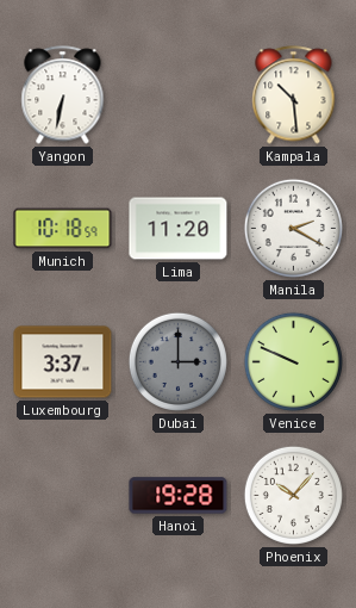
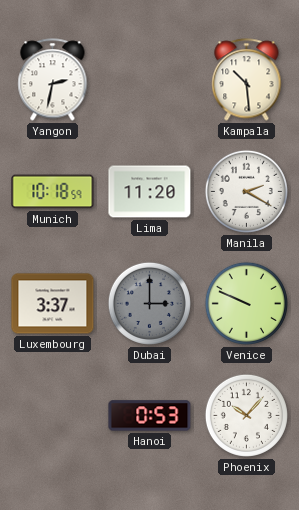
Yangon: 6:32 -> 2:32 (53, 80)
Hanoi: 19:28 -> 0:53 (150, 416)
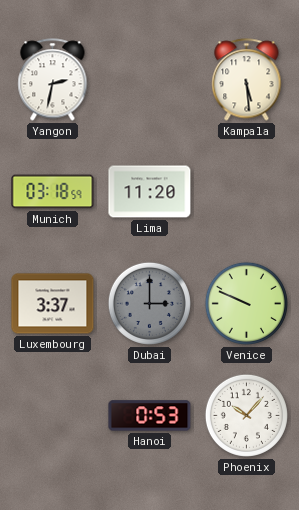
Kampala: 10:29 -> 5:29 (247, 80)
Munich: 10:18 -> 03:18 (53, 192)
Manila: 2:20 -> none (246, 191)
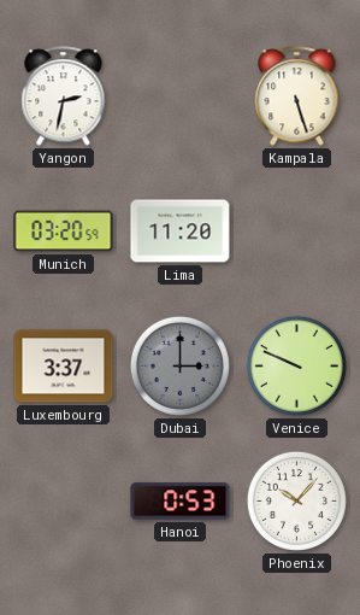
Kampala: 5:29 -> 5:27 (297, 96)
Munich: 03:18 -> 03:20 (64, 232)
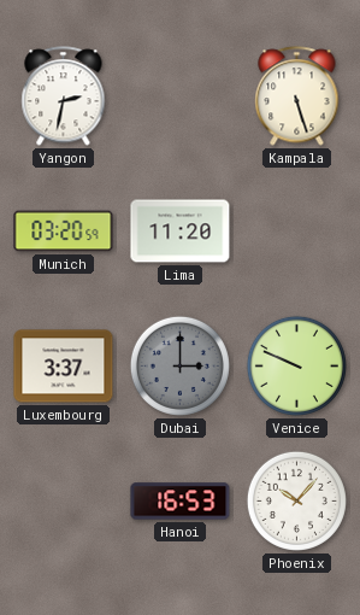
Hanoi: 0:53 -> 16:53 (181, 502)
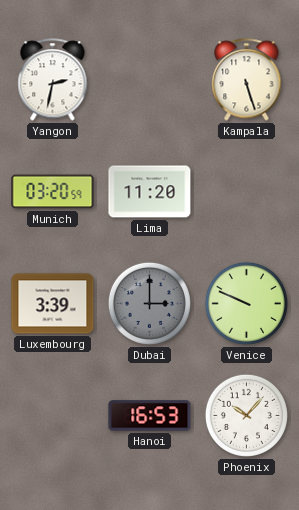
Luxembourg: 3:37 -> 3:39 (53, 304)
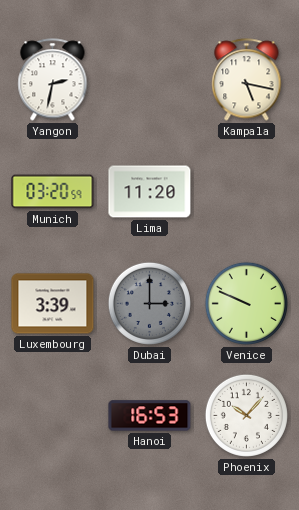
Kampala: 5:27 -> 5:17 (247, 80)
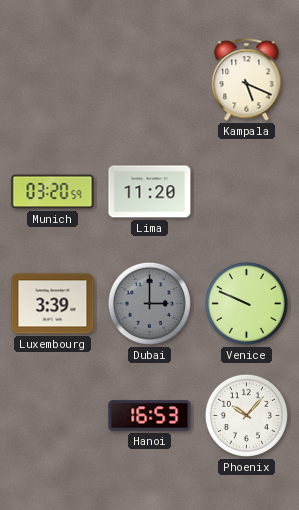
Yangon: 2:32 -> none (53, 80)
Kampala: 5:17 -> 5:19 (247, 80)
